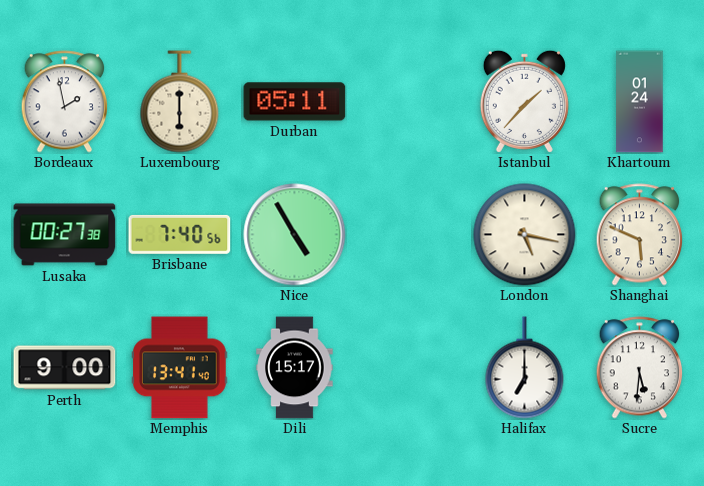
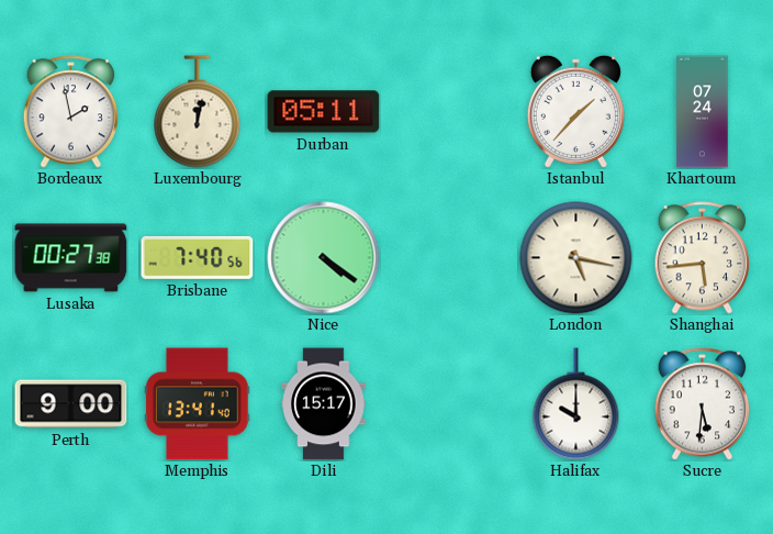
Luxembourg: 6:00 -> 12:02 (198, 112)
Khartoum: 01:24 -> 07:24 (703, 112)
Nice: 4:55 -> 4:21 (324, 258)
Shanghai: 5:49 -> 5:44 (703, 258)
Halifax: 7:00 -> 10:00 (576, 404)
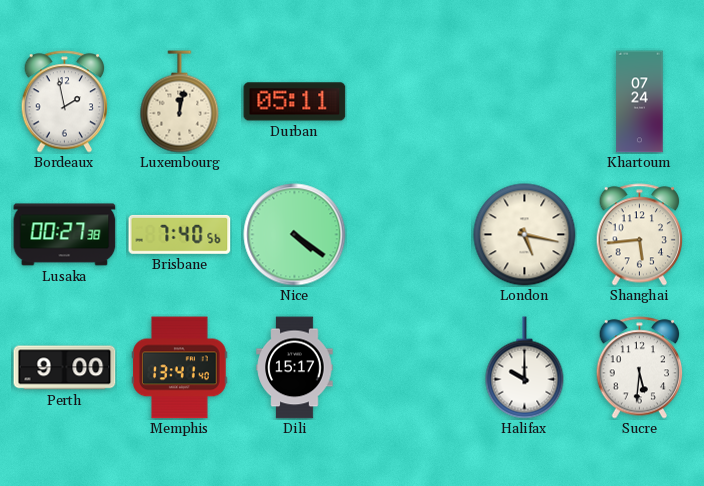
Istanbul: 1:37 -> none (575, 111)
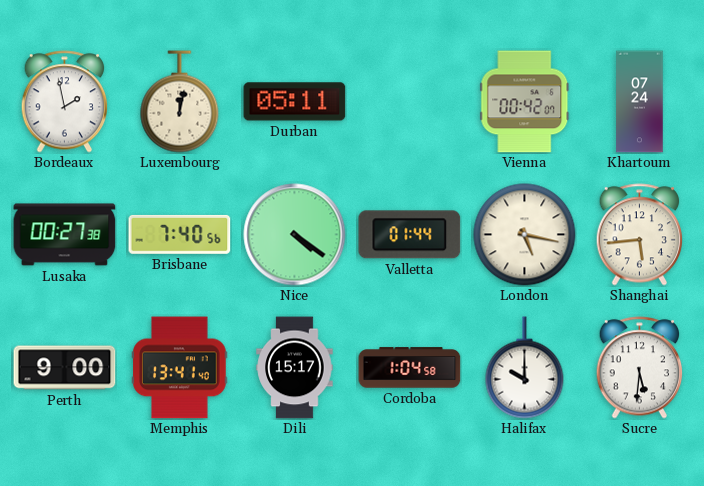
Vienna: none -> 00:42 (525, 102)
Valletta: none -> 01:44 (410, 235)
Cordoba: none -> 1:04 (410, 368)
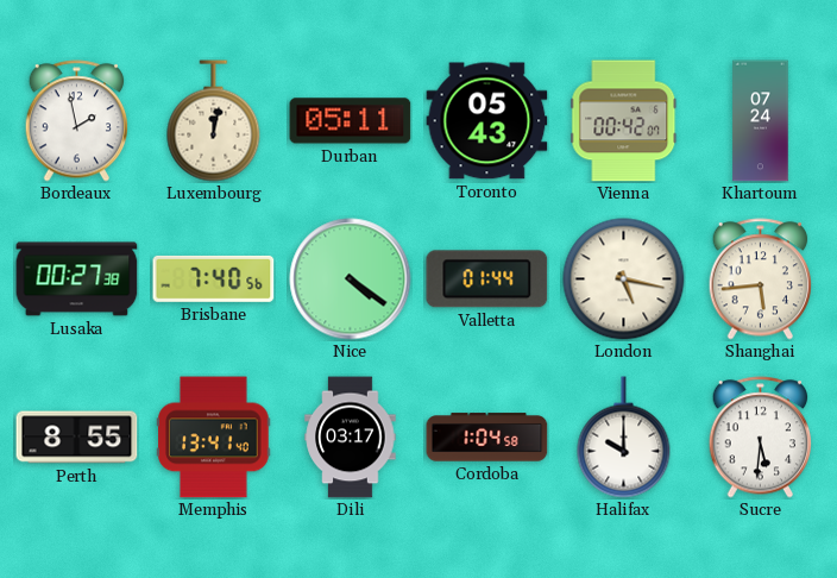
Toronto: none -> 05:43 (487, 121)
Perth: 9:00 -> 8:55 (77, 438)
Dili: 15:17 -> 03:17 (351, 438)
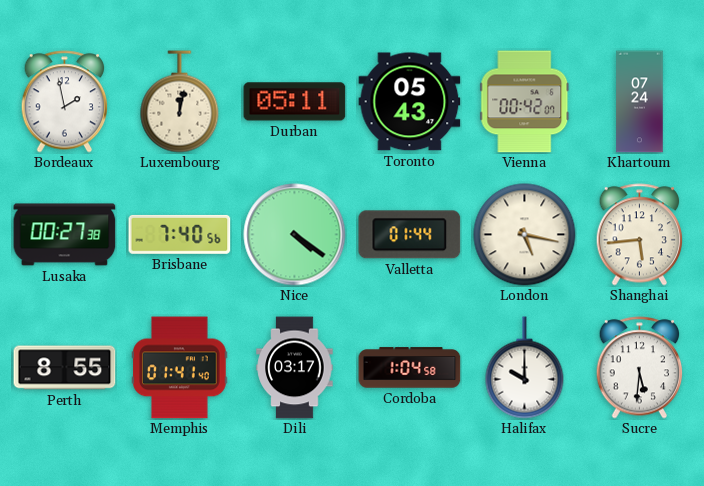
Memphis: 13:41 -> 01:41 (180, 368)
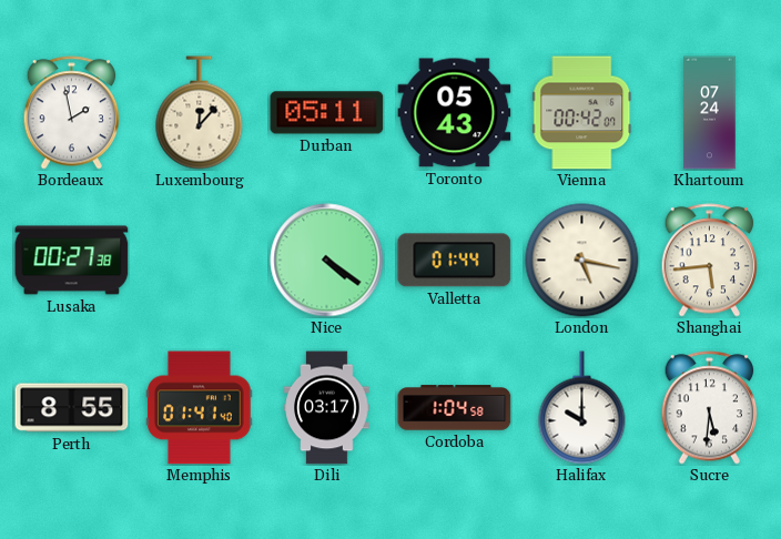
Luxembourg: 12:02 -> 12:07 (200, 113)
Brisbane: 7:40 -> none (180, 234)
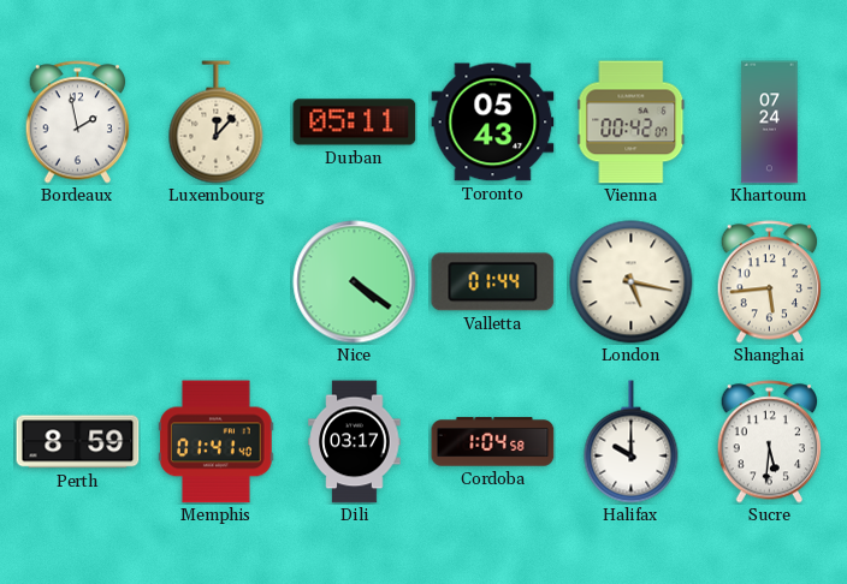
Lusaka: 00:27 -> none (72, 261)
Perth: 8:55 -> 8:59 (78, 442)
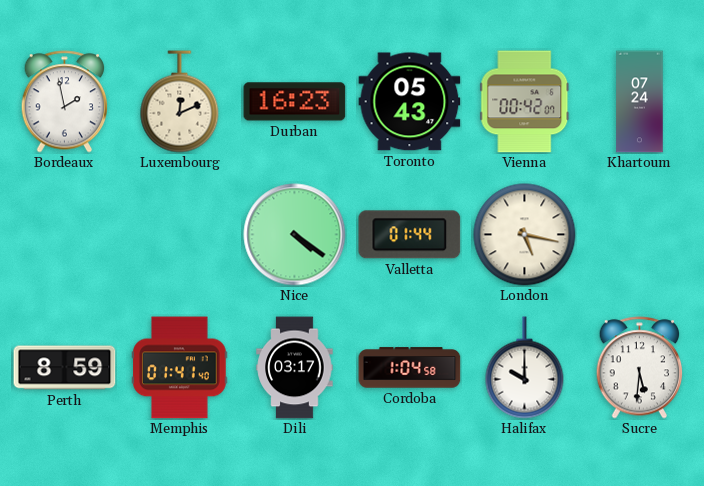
Luxembourg: 12:07 -> 12:11 (180, 102)
Durban: 05:11 -> 16:23 (295, 102)
Shanghai: 5:44 -> none (770, 282)
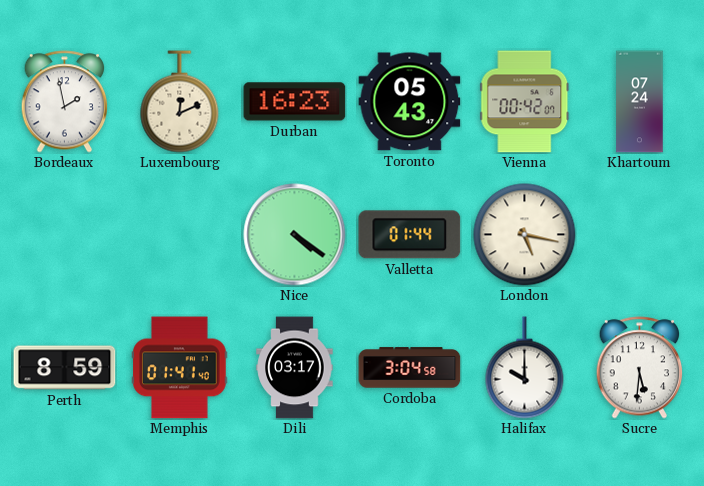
Cordoba: 1:04 -> 3:04 (410, 368)
